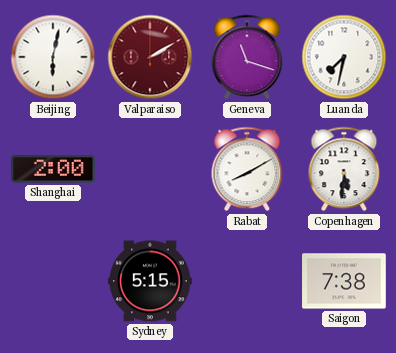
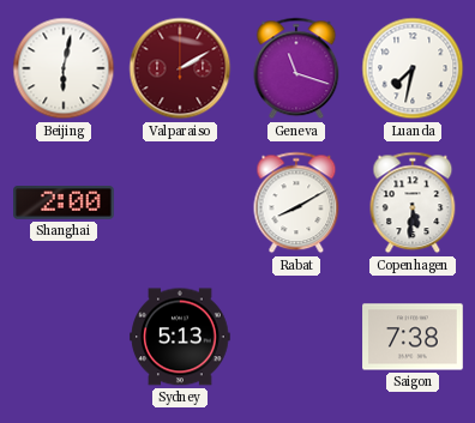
Sydney: 5:15 -> 5:13 (180, 337)
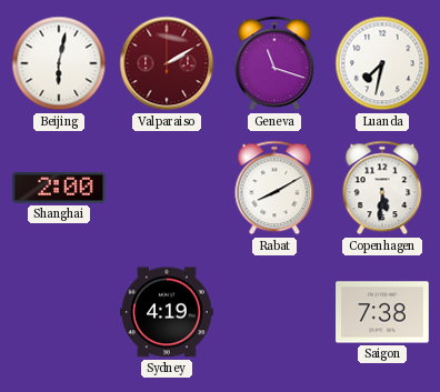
Sydney: 5:13 -> 4:19 (167, 312)
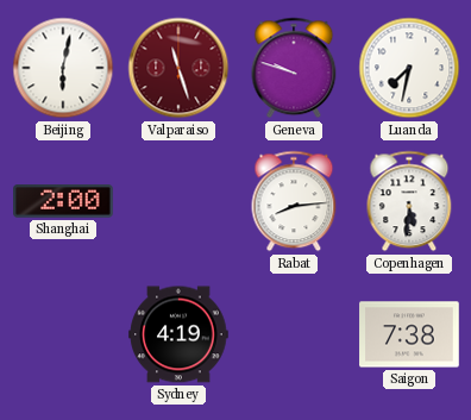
Valparaiso: 2:10 -> 11:27 (178, 68)
Geneva: 11:18 -> 9:48 (294, 68)
Rabat: 8:10 -> 8:14 (294, 201)
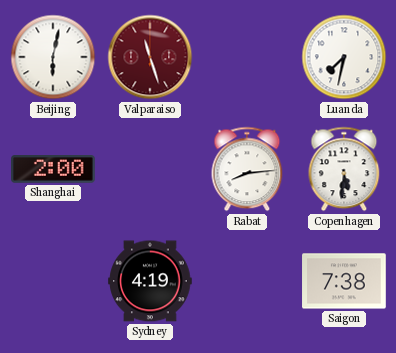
Geneva: 9:48 -> none (294, 68)
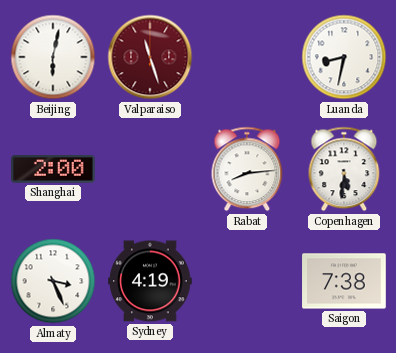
Luanda: 7:32 -> 8:32 (344, 57)
Almaty: none -> 3:26 (53, 281)
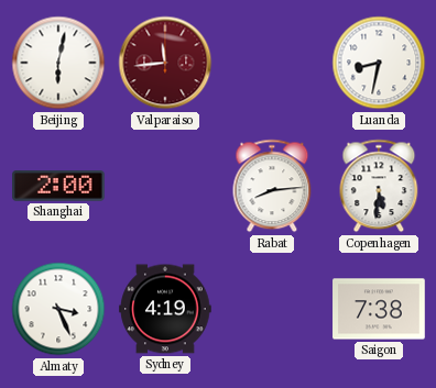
Valparaiso: 11:27 -> 11:44 (165, 63)
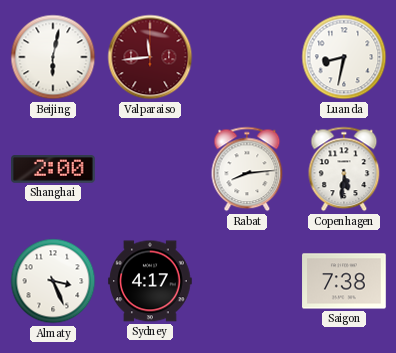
Sydney: 4:19 -> 4:17 (150, 281)
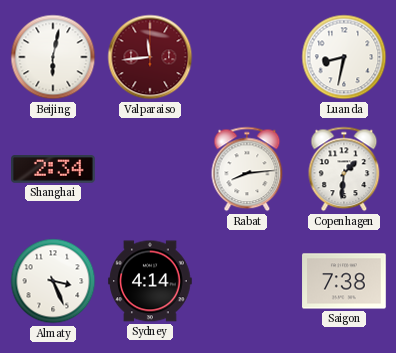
Shanghai: 2:00 -> 2:34 (53, 169)
Copenhagen: 5:31 -> 1:31 (344, 169)
Sydney: 4:17 -> 4:14 (150, 281)
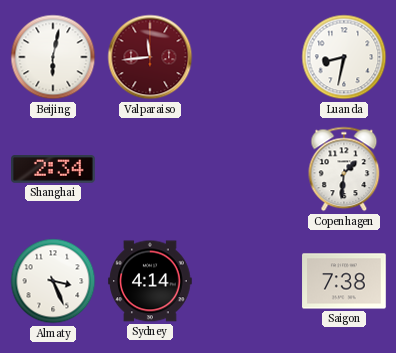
Rabat: 8:14 -> none (247, 169)
